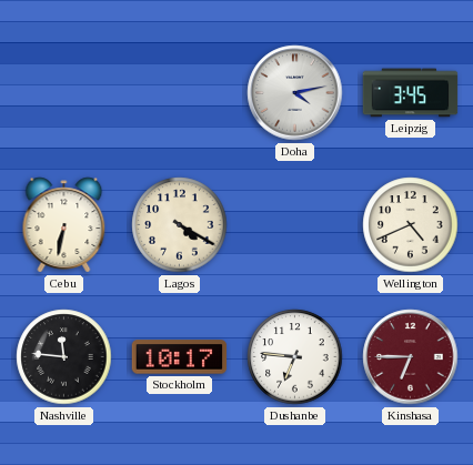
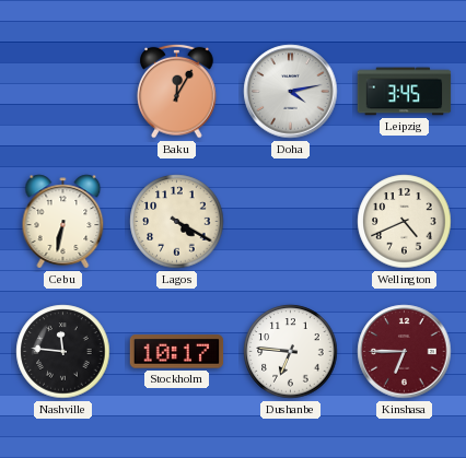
Baku: none -> 12:05 (177, 91)
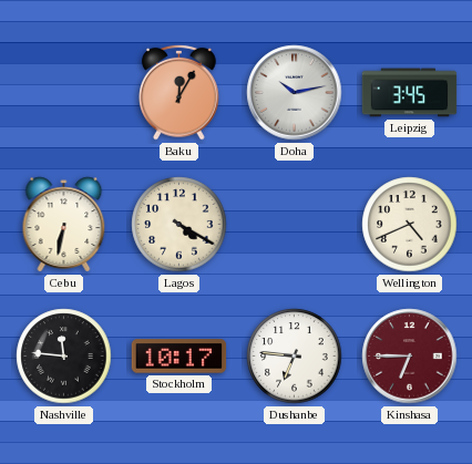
Doha: 4:13 -> 10:13 (295, 93)
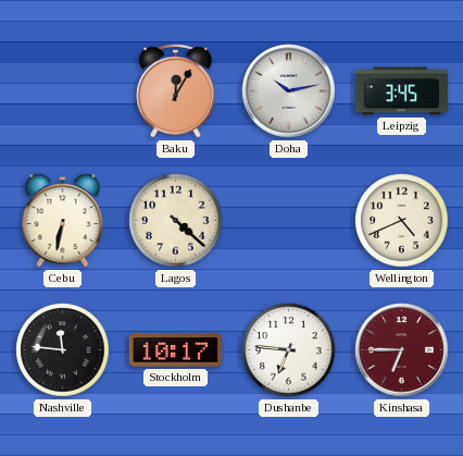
Lagos: 4:20 -> 4:22 (176, 221)
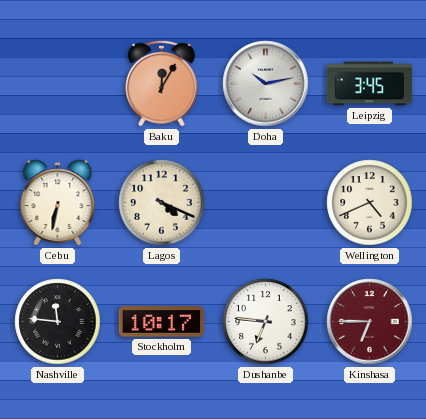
Lagos: 4:22 -> 4:19 (162, 203)
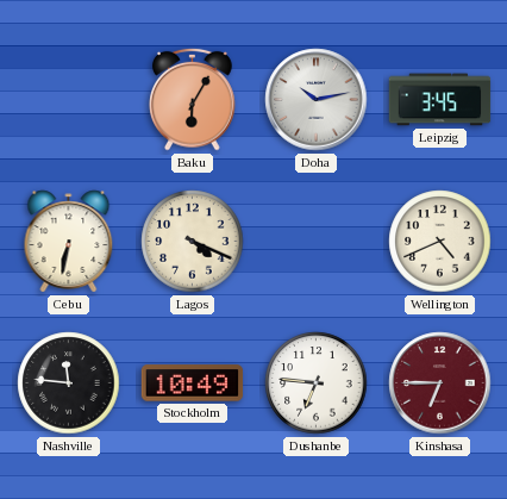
Baku: 12:05 -> 6:05 (193, 99)
Stockholm: 10:17 -> 10:49 (193, 383)
